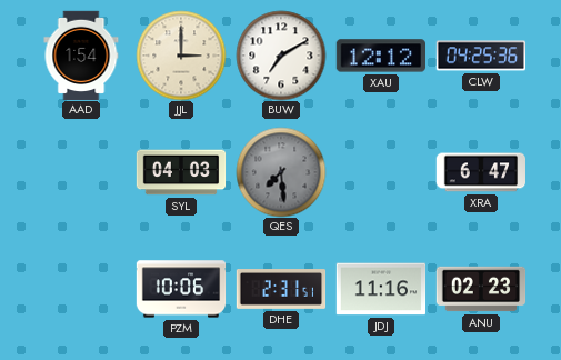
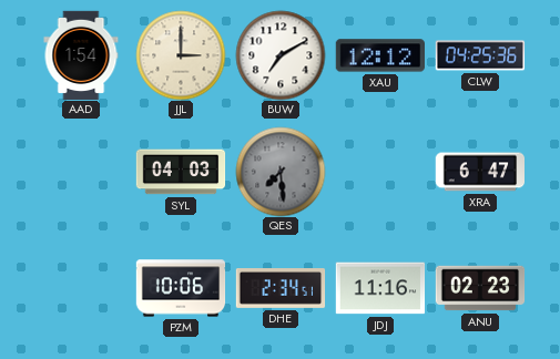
DHE: 2:31 -> 2:34 (281, 289)
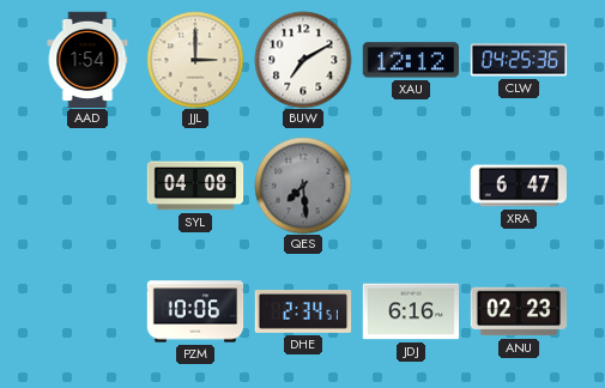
SYL: 04:03 -> 04:08 (195, 186)
JDJ: 11:16 -> 6:16 (411, 311)
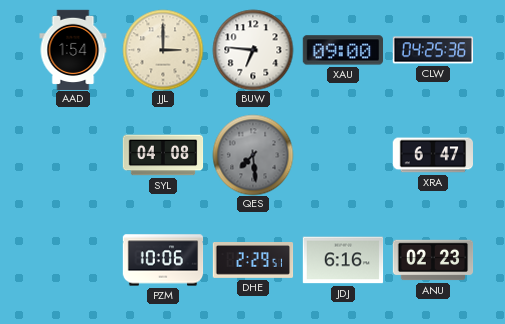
BUW: 7:10 -> 6:46 (253, 50)
XAU: 12:12 -> 09:00 (342, 50)
DHE: 2:34 -> 2:29 (253, 261)
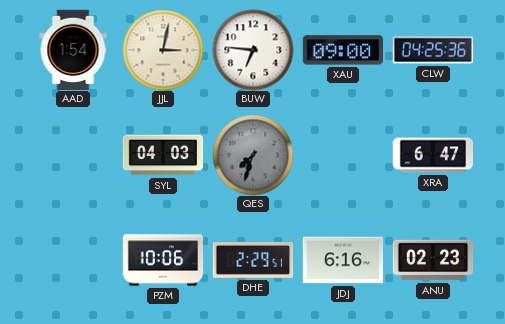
JJL: 3:00 -> 3:02 (163, 50)
SYL: 04:08 -> 04:03 (163, 155)
QES: 7:29 -> 7:33 (253, 155)
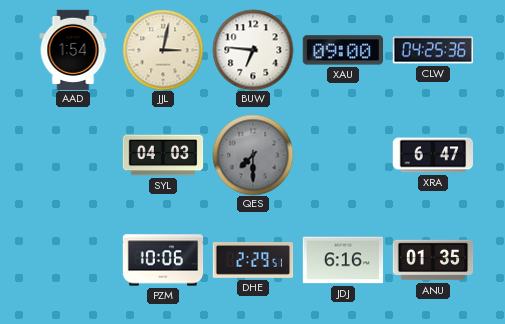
QES: 7:33 -> 7:30 (253, 155)
ANU: 02:23 -> 01:35 (433, 260)
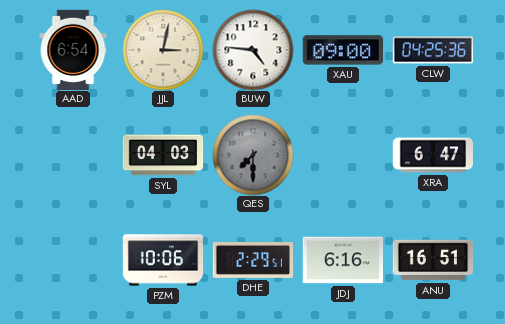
AAD: 1:54 -> 6:54 (73, 50)
BUW: 6:46 -> 4:46 (253, 50)
ANU: 01:35 -> 16:51 (433, 260)
